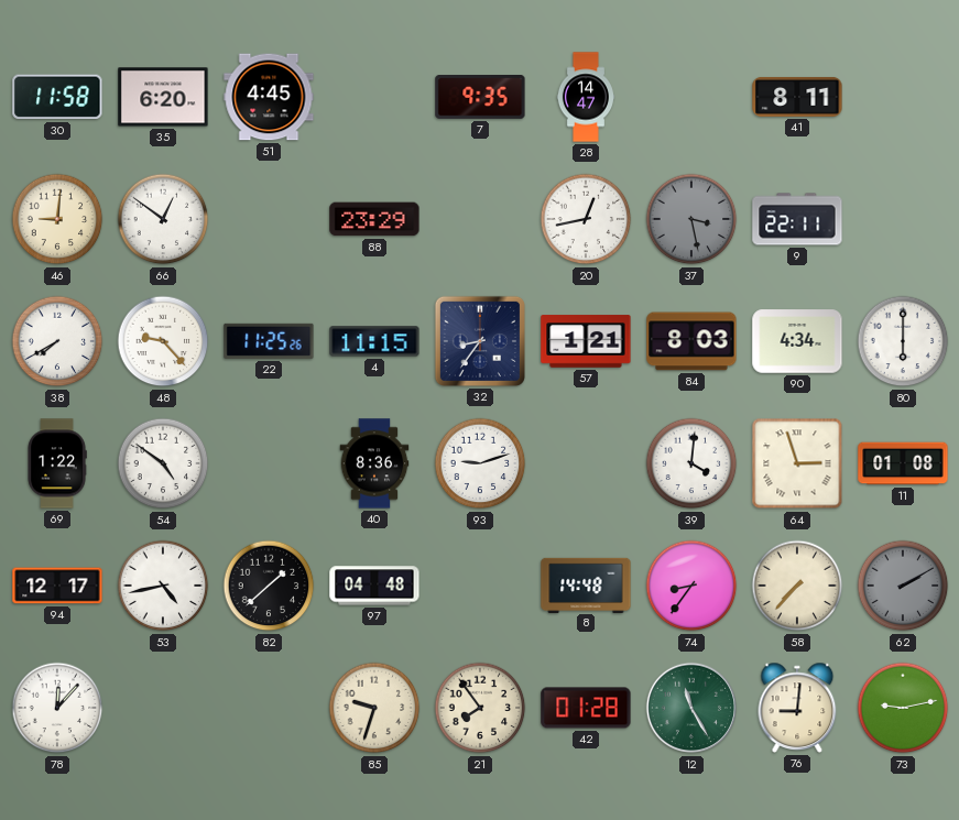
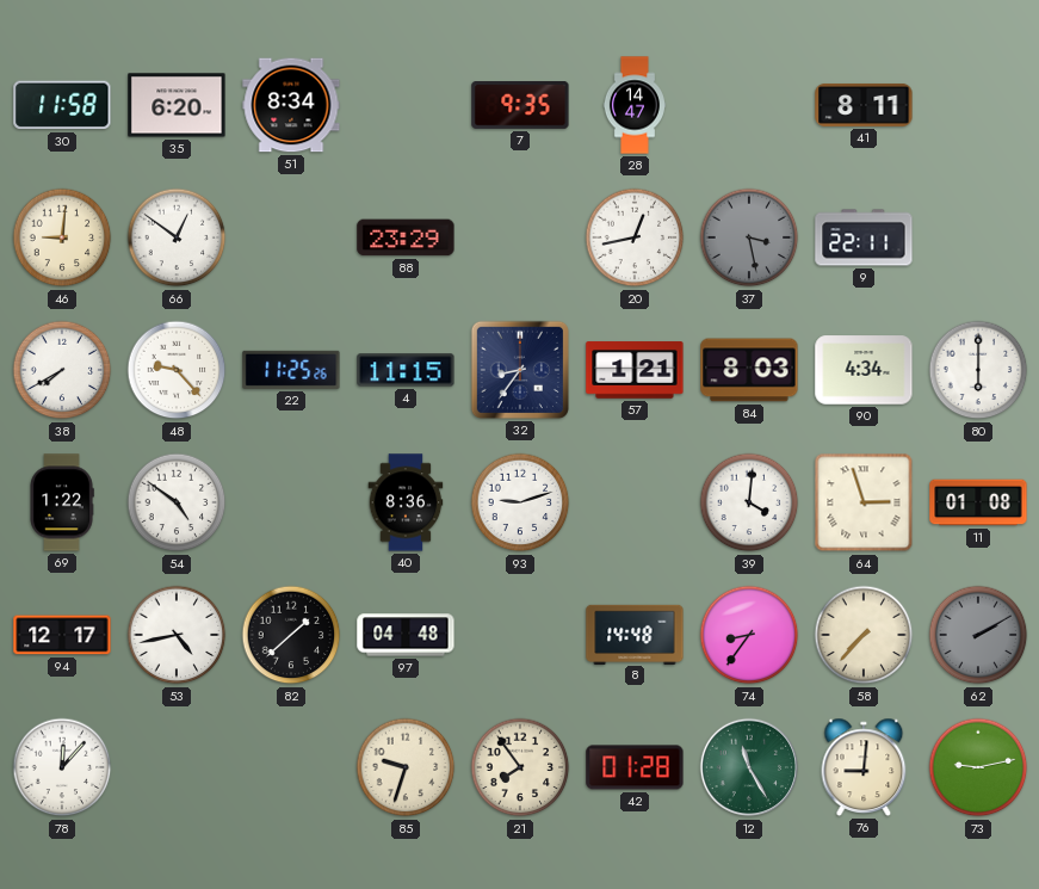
51: 4:45 -> 8:34 (291, 105)
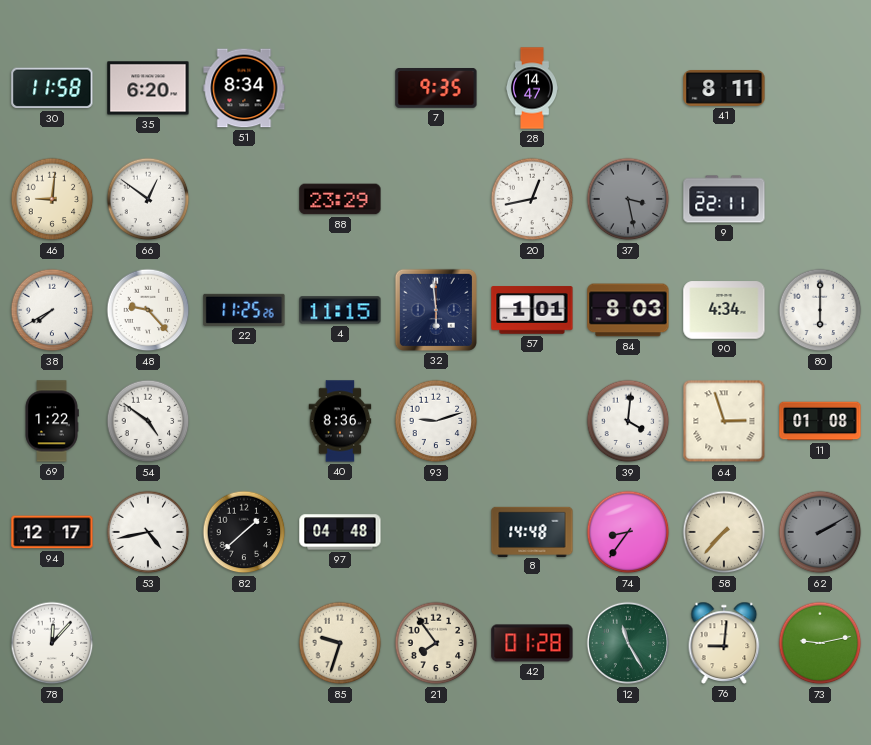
32: 8:36 -> 5:59 (436, 310)
57: 1:21 -> 1:01 (532, 310)
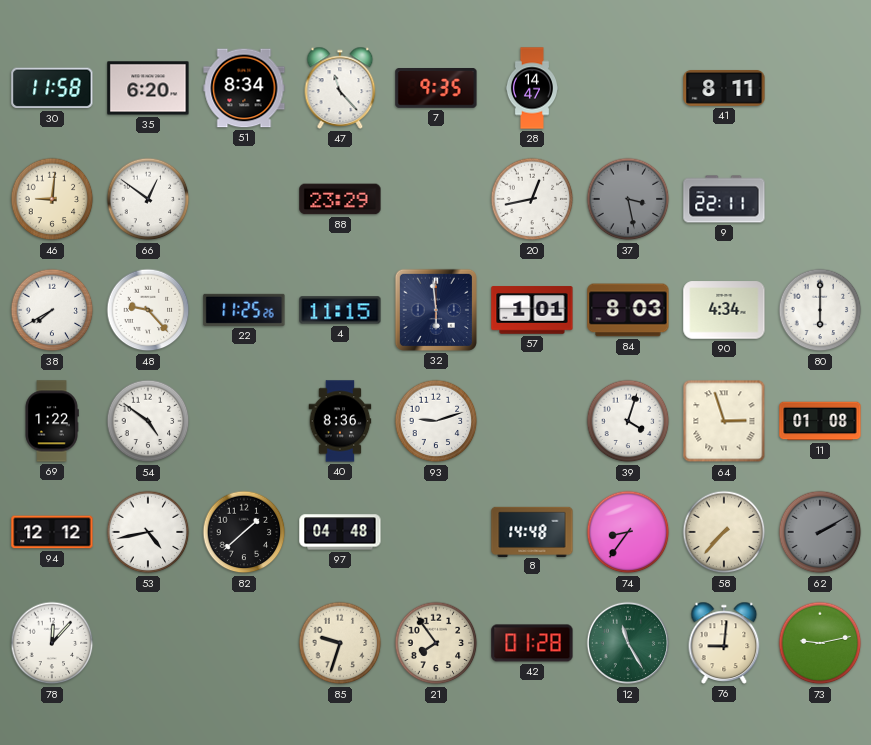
47: none -> 11:23 (340, 88)
39: 4:01 -> 4:03 (628, 421)
94: 12:17 -> 12:12 (52, 532)
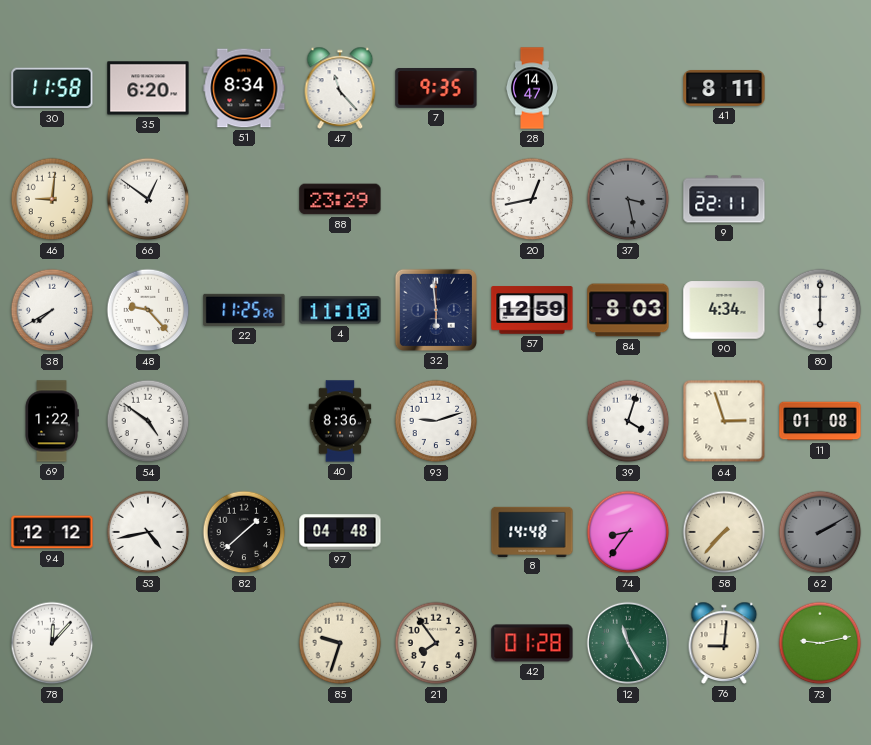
4: 11:15 -> 11:10 (340, 310)
57: 1:01 -> 12:59 (532, 310)
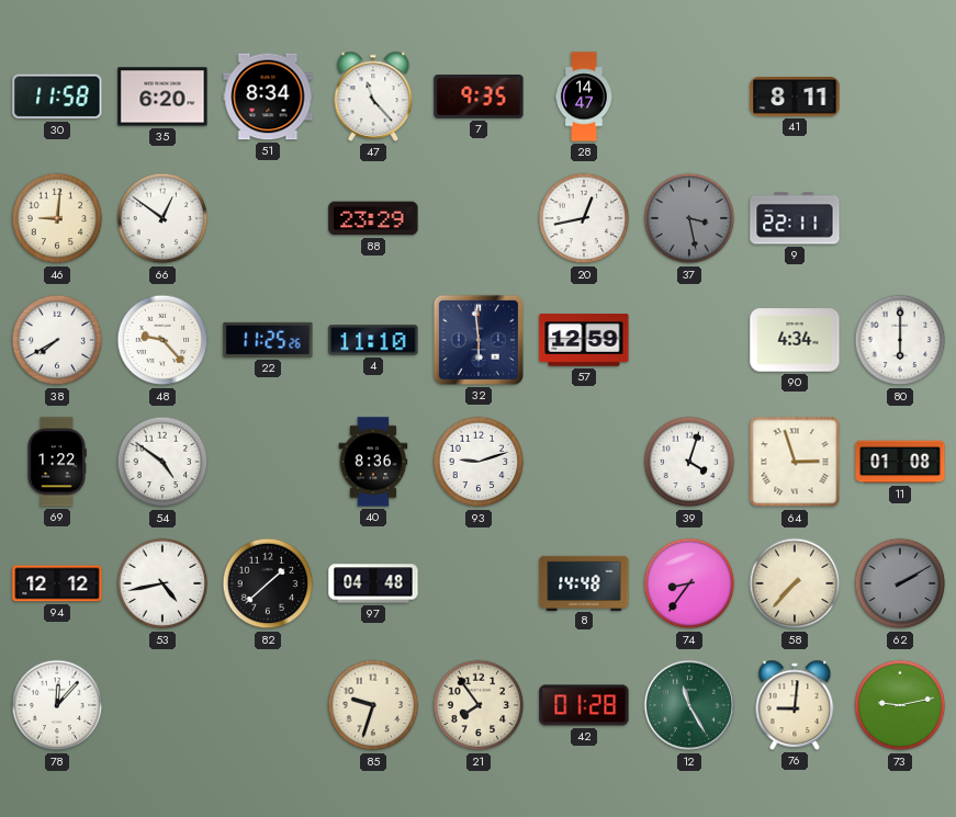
84: 8:03 -> none (628, 310)
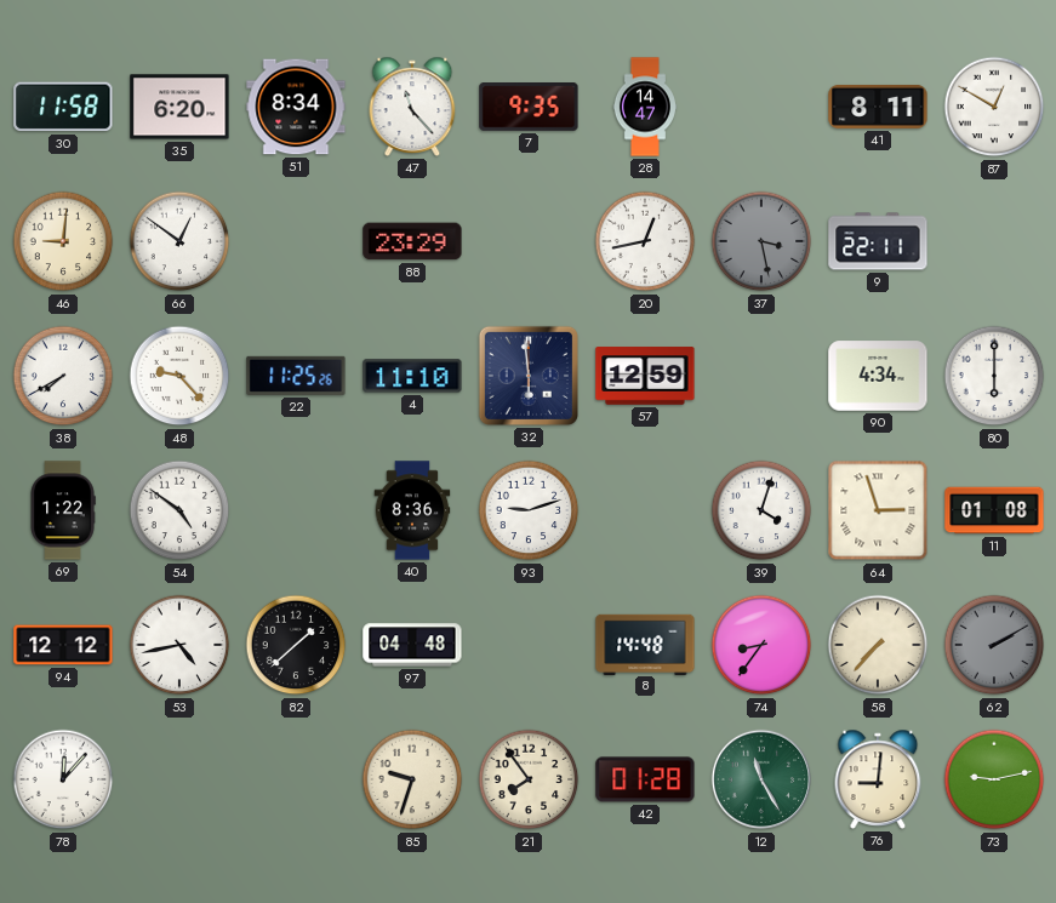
87: none -> 12:50 (994, 107)
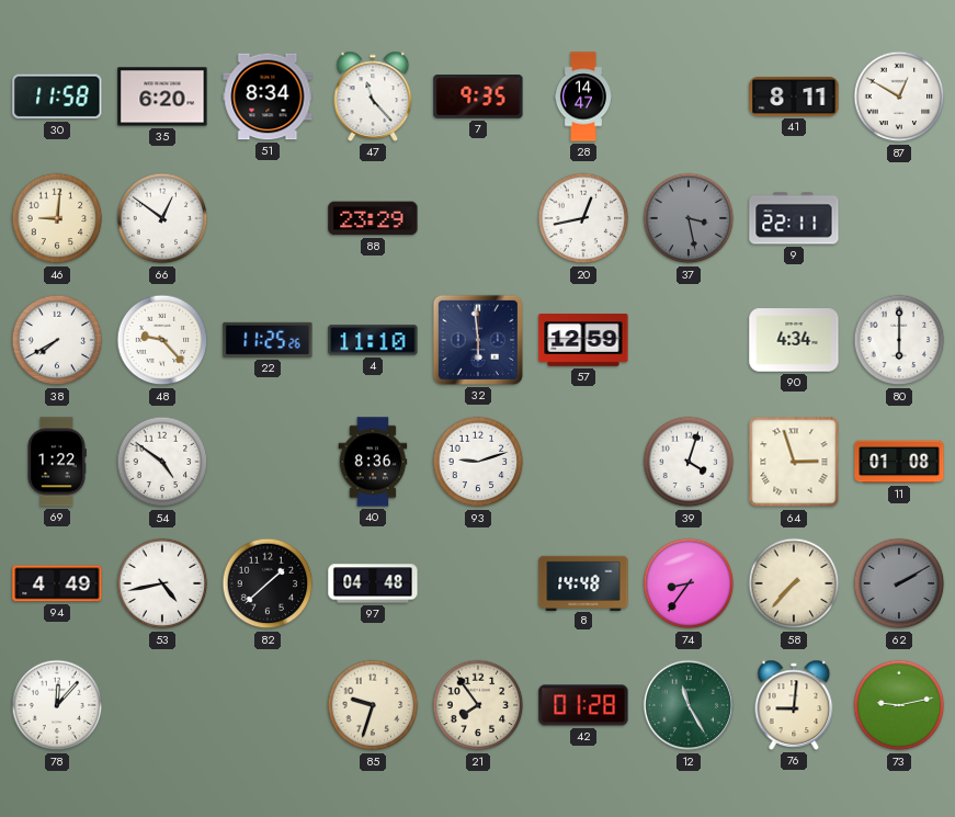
94: 12:12 -> 4:49 (57, 583)
